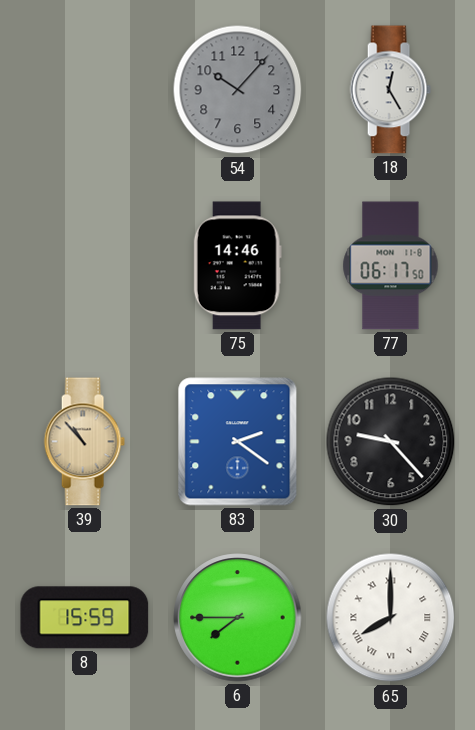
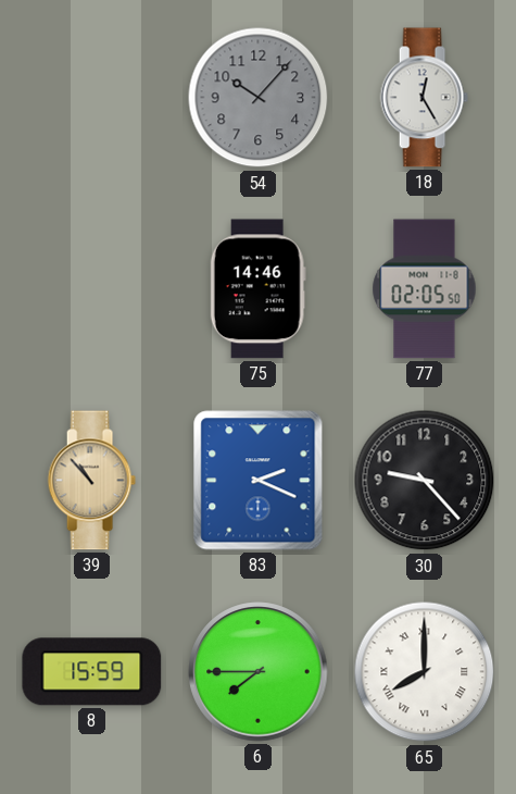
77: 06:17 -> 02:05 (425, 289)
83: 2:21 -> 2:19 (259, 481)
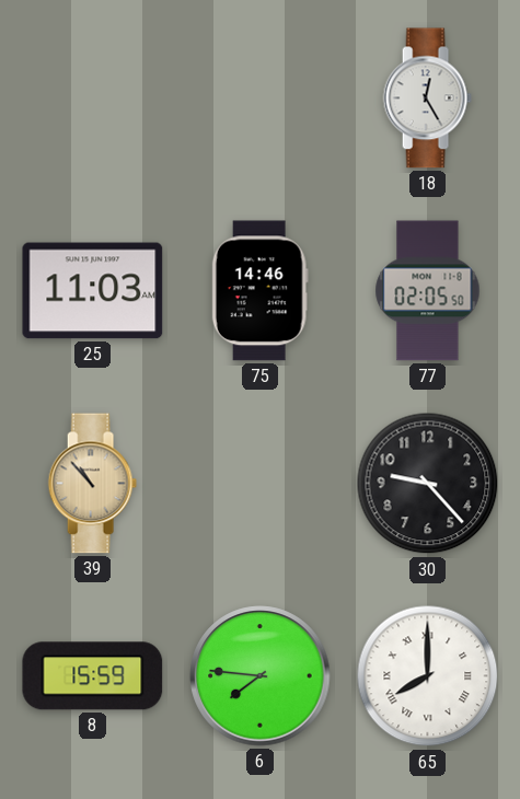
54: 10:07 -> none (259, 98)
25: none -> 11:03 (93, 291)
83: 2:19 -> none (259, 481)
6: 7:45 -> 7:46 (261, 676)
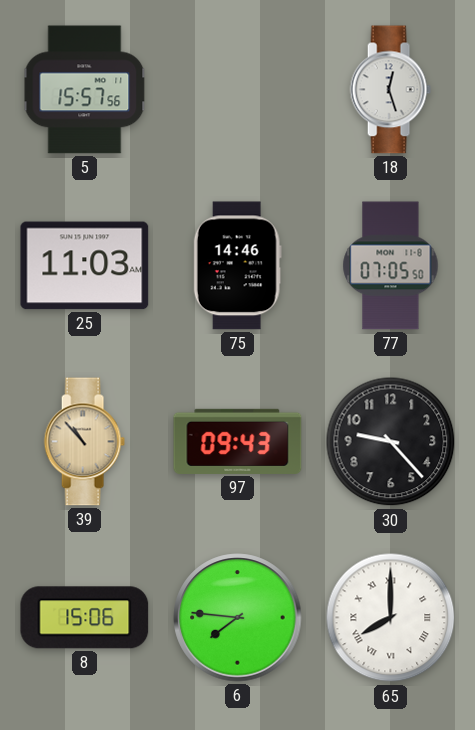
5: none -> 15:57 (85, 90)
18: 12:25 -> 12:27 (390, 90)
77: 02:05 -> 07:05 (391, 266)
97: none -> 09:43 (238, 441)
8: 15:59 -> 15:06 (85, 618)
